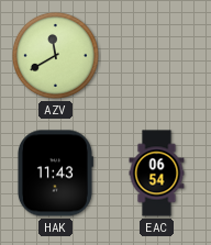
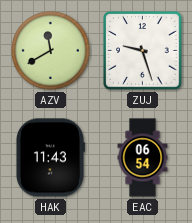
ZUJ: none -> 9:27 (143, 51)
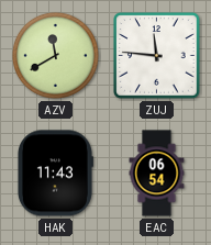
ZUJ: 9:27 -> 11:46 (157, 56)
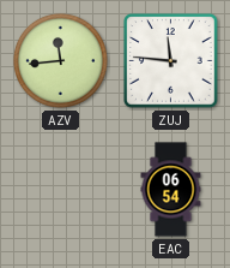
AZV: 11:40 -> 11:44 (60, 60)
HAK: 11:43 -> none (55, 174)
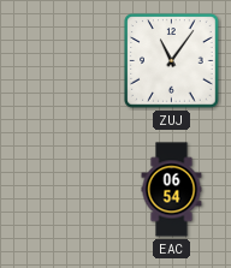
AZV: 11:44 -> none (60, 60)
ZUJ: 11:46 -> 11:06 (172, 61)
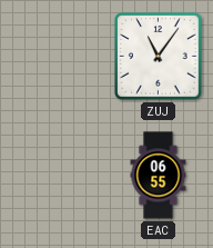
EAC: 06:54 -> 06:55 (159, 176)
